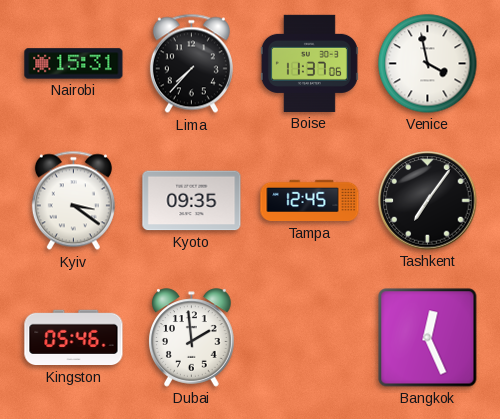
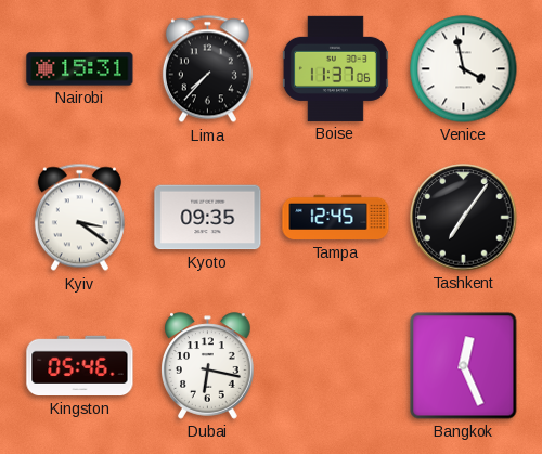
Dubai: 1:59 -> 6:17 (208, 366)
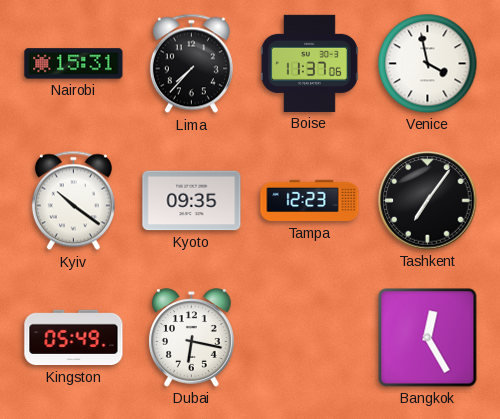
Kyiv: 3:21 -> 10:21 (73, 201)
Tampa: 12:45 -> 12:23 (310, 201)
Kingston: 05:46 -> 05:49 (74, 338)
Bangkok: 12:26 -> 12:25 (428, 338)
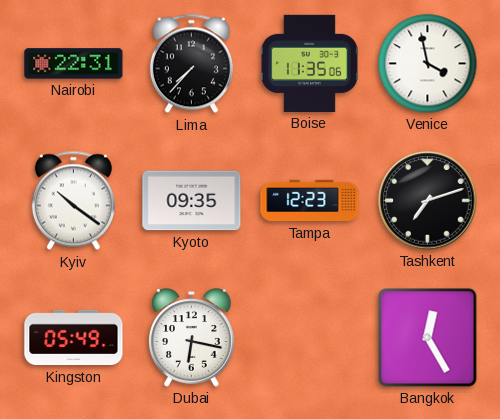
Nairobi: 15:31 -> 22:31 (74, 64)
Boise: 11:37 -> 11:35 (309, 63)
Tashkent: 7:06 -> 7:12 (428, 201)
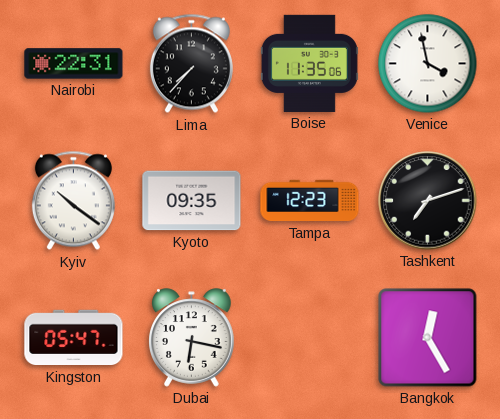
Kingston: 05:49 -> 05:47 (74, 338)
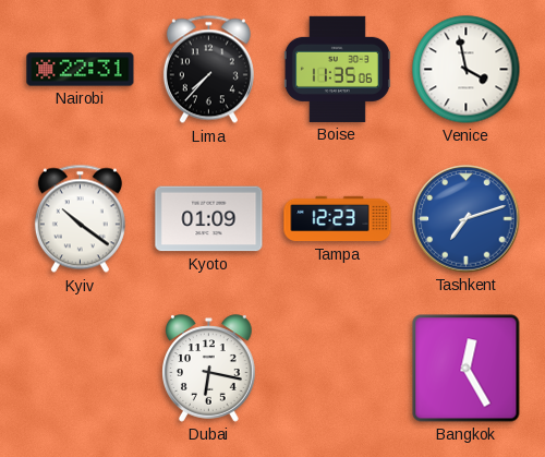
Kyoto: 09:35 -> 01:09 (209, 219)
Tashkent dial: black -> blue (467, 219)
Kingston: 05:47 -> none (74, 338)
